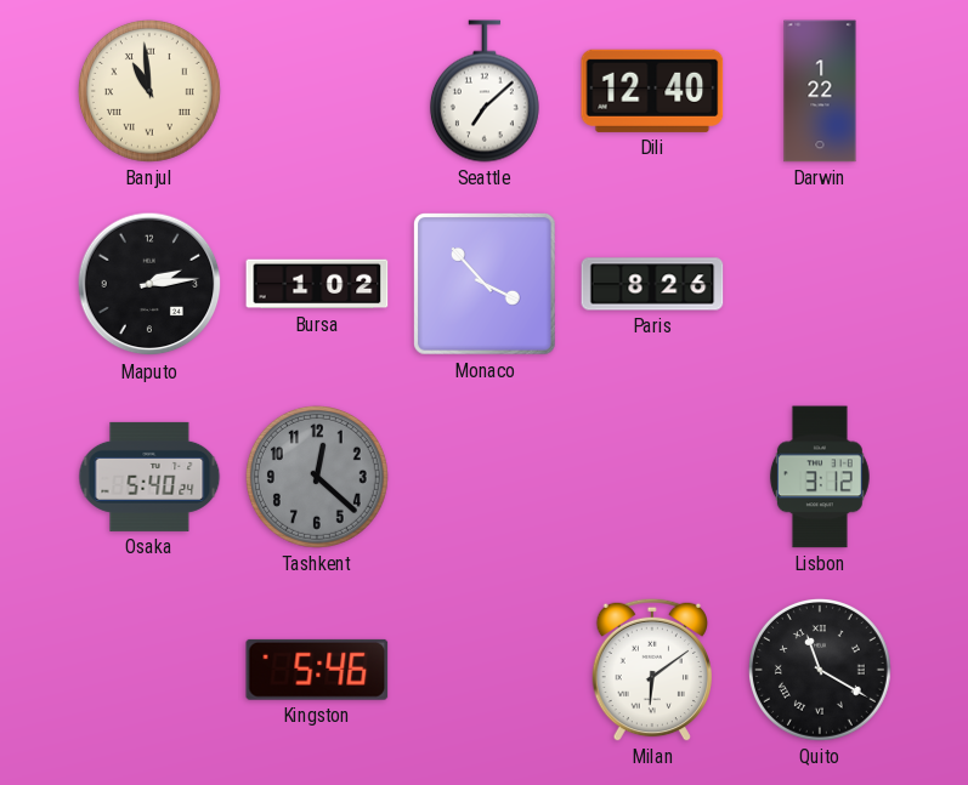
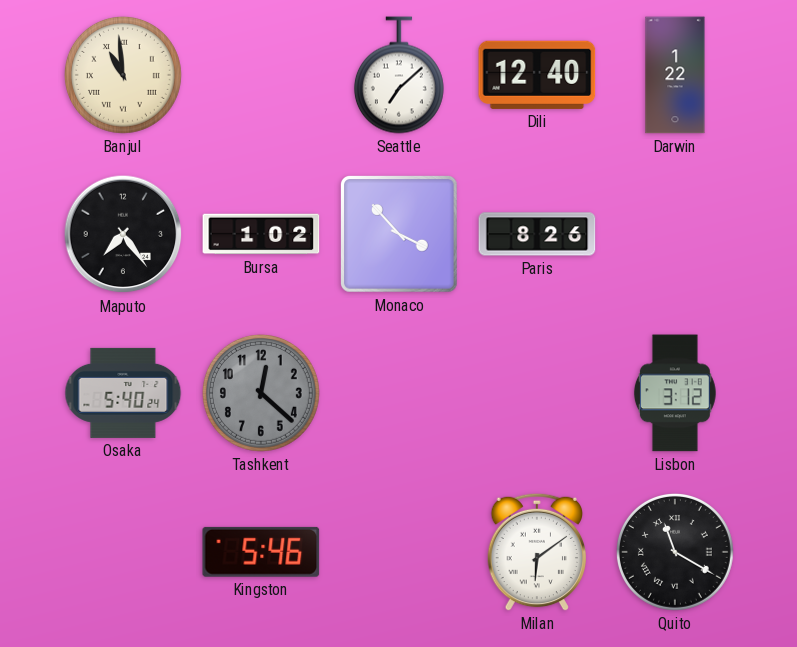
Maputo: 2:14 -> 7:24 (123, 234)
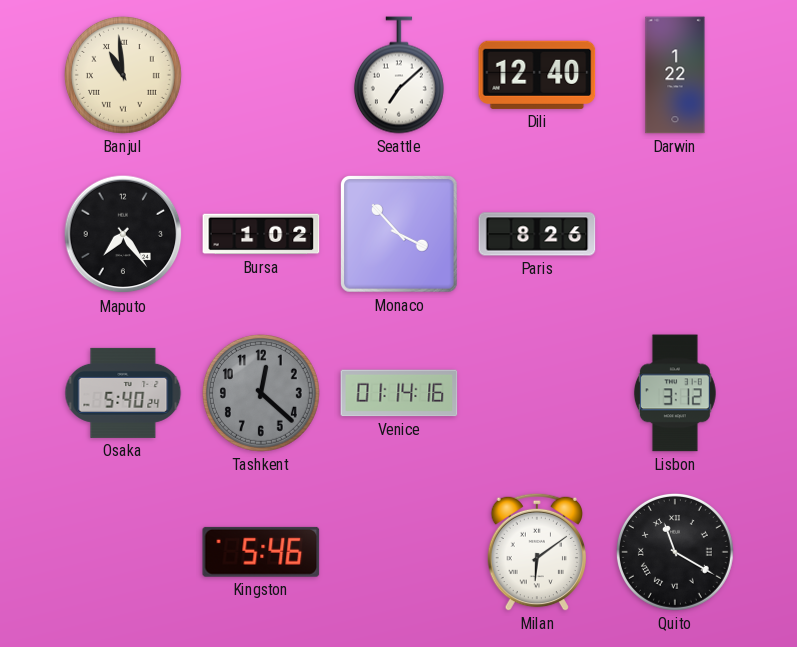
Venice: none -> 01:14 (399, 393)
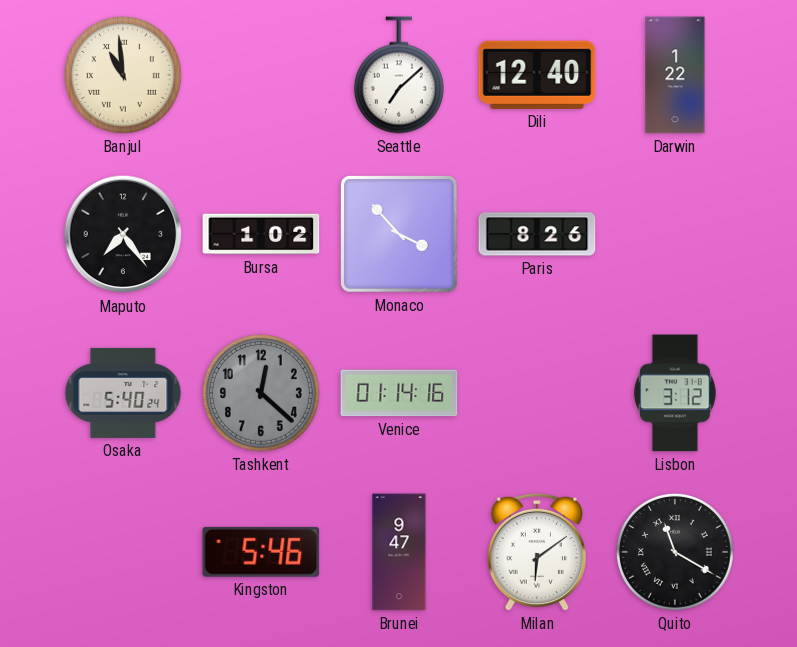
Brunei: none -> 9:47 (399, 552)
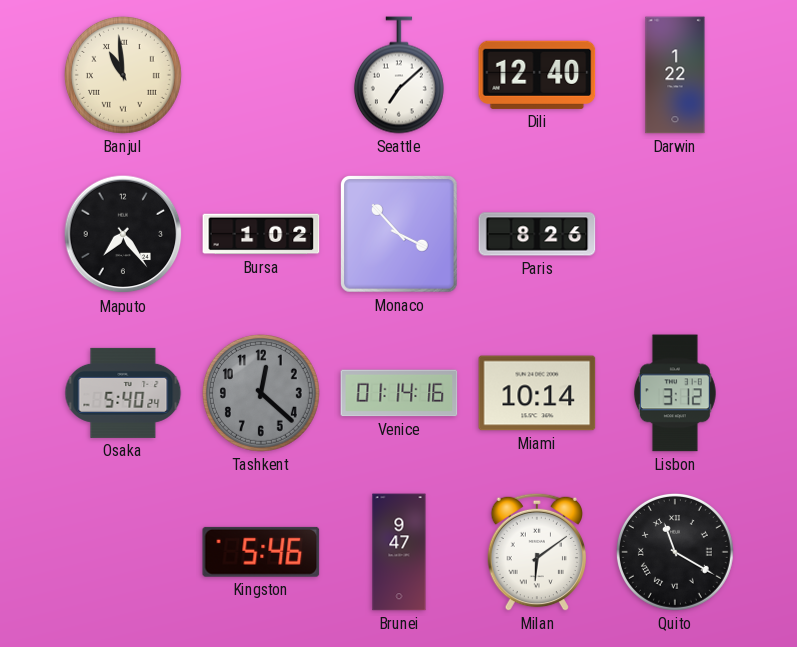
Miami: none -> 10:14 (537, 393)
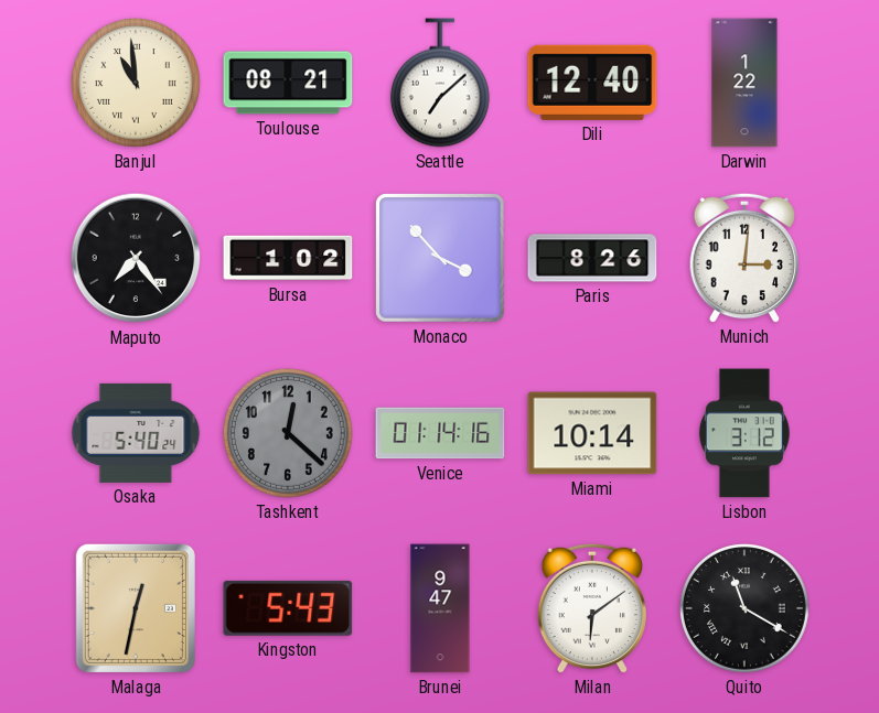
Toulouse: none -> 08:21 (288, 83)
Munich: none -> 3:01 (743, 258)
Malaga: none -> 12:32 (136, 608)
Kingston: 5:46 -> 5:43 (288, 608)
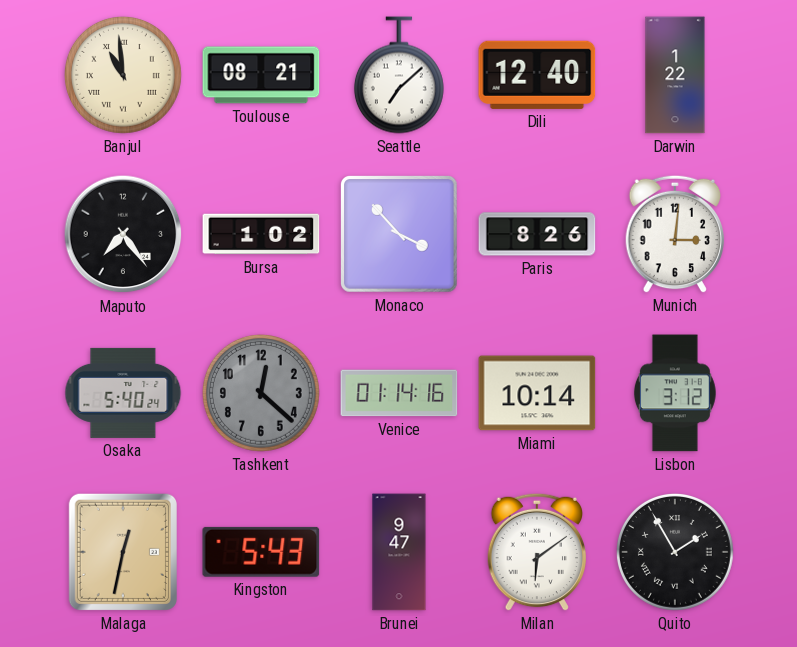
Quito: 11:20 -> 1:55 (675, 552)
